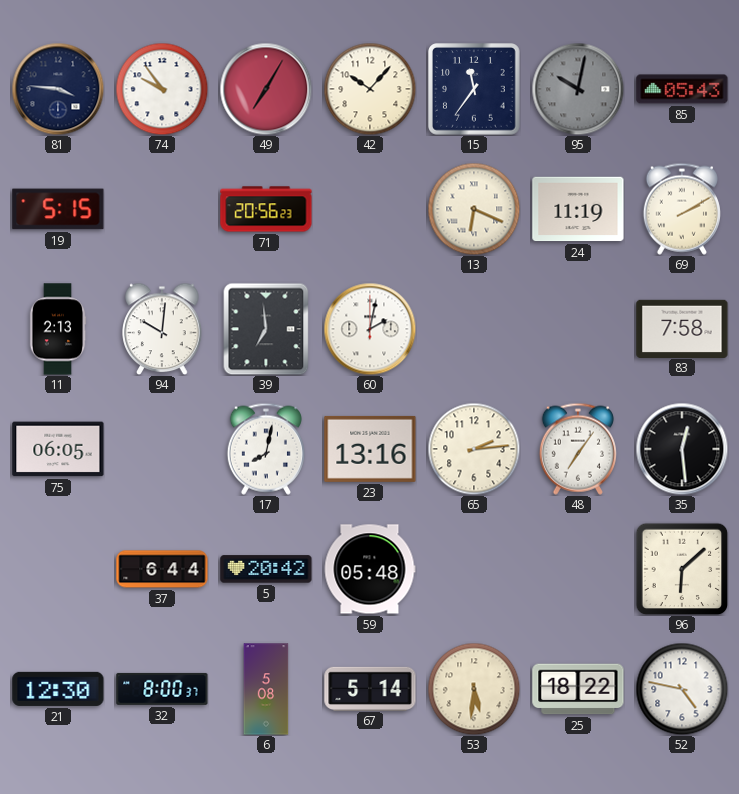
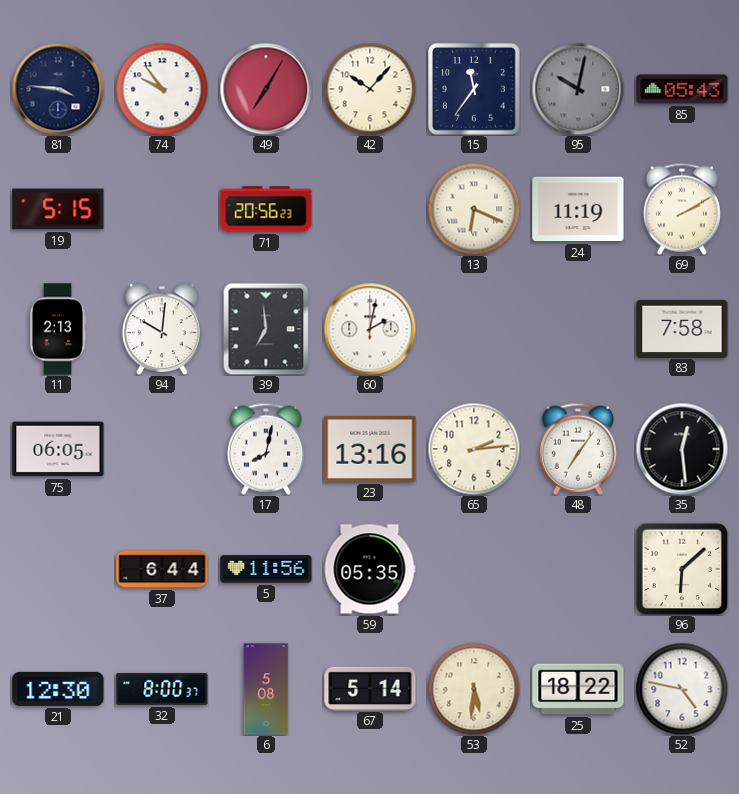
5: 20:42 -> 11:56 (266, 569)
59: 05:48 -> 05:35 (370, 569)
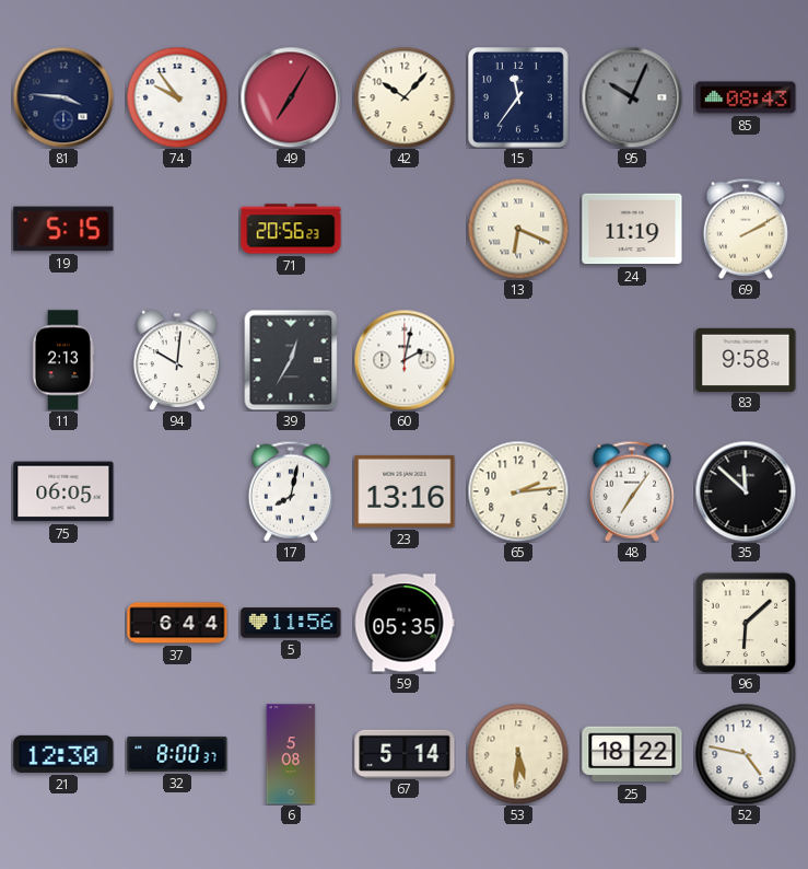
95: 10:02 -> 10:04 (632, 97)
85: 05:43 -> 08:43 (746, 97)
39: 6:59 -> 12:35 (291, 360)
83: 7:58 -> 9:58 (746, 359)
35: 12:29 -> 11:52 (746, 491)
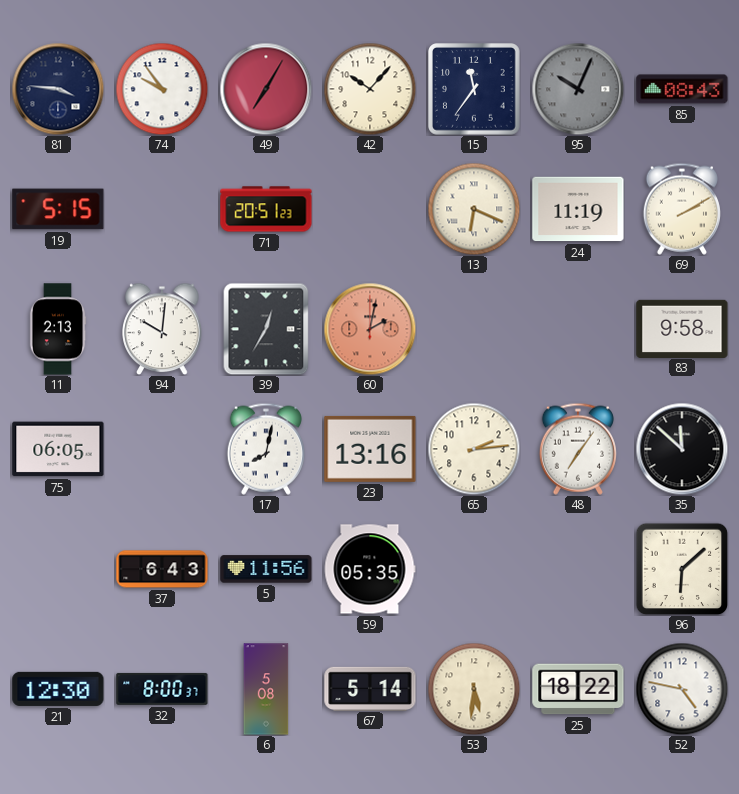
71: 20:56 -> 20:51 (266, 209)
60 dial: white -> salmon (370, 329)
37: 6:44 -> 6:43 (162, 569)
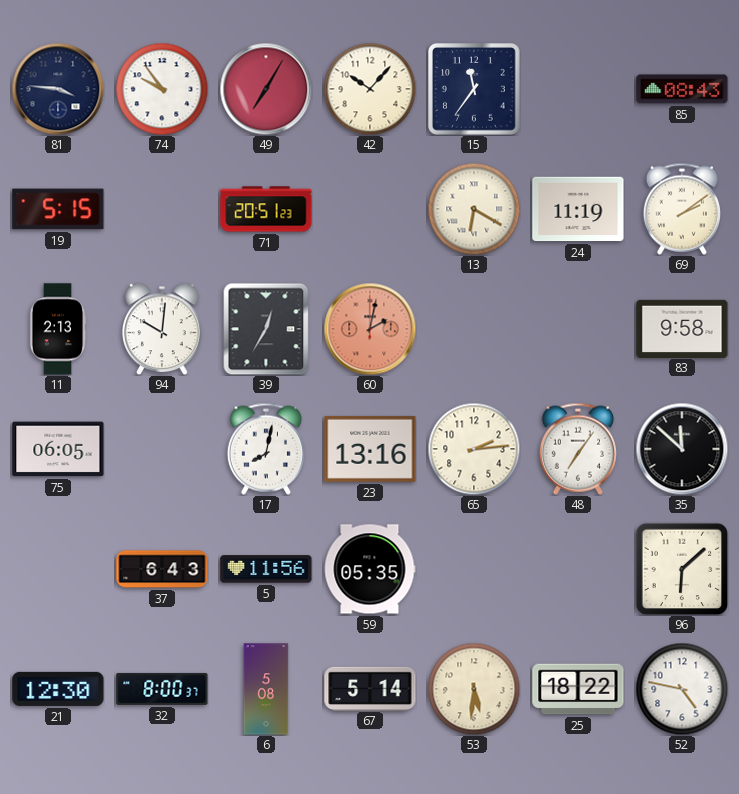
95: 10:04 -> none (578, 89)
13: 6:19 -> 6:20 (474, 209)
69: 2:10 -> 2:09 (682, 209)
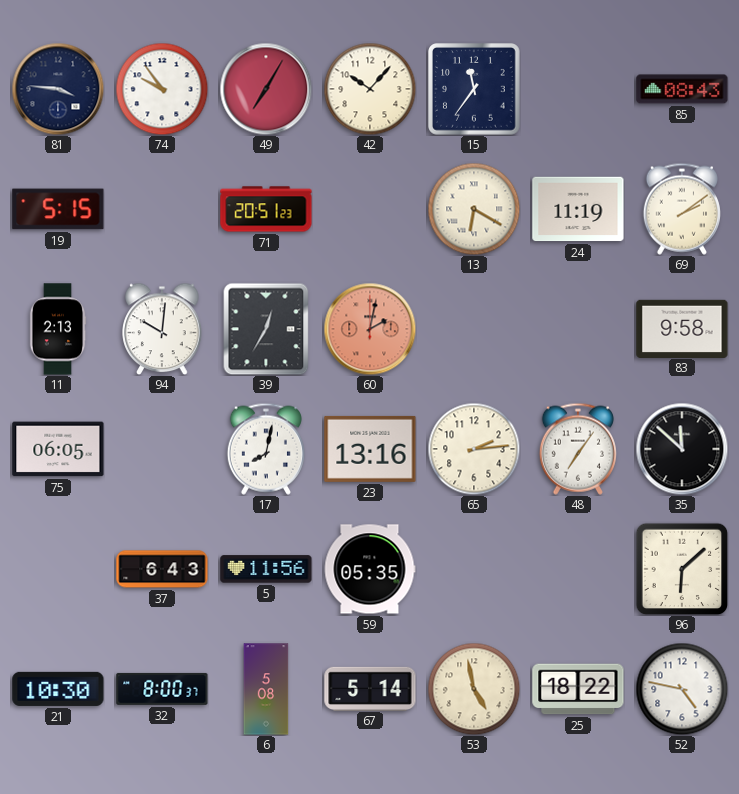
21: 12:30 -> 10:30 (58, 689)
53: 5:31 -> 4:58 (474, 689)
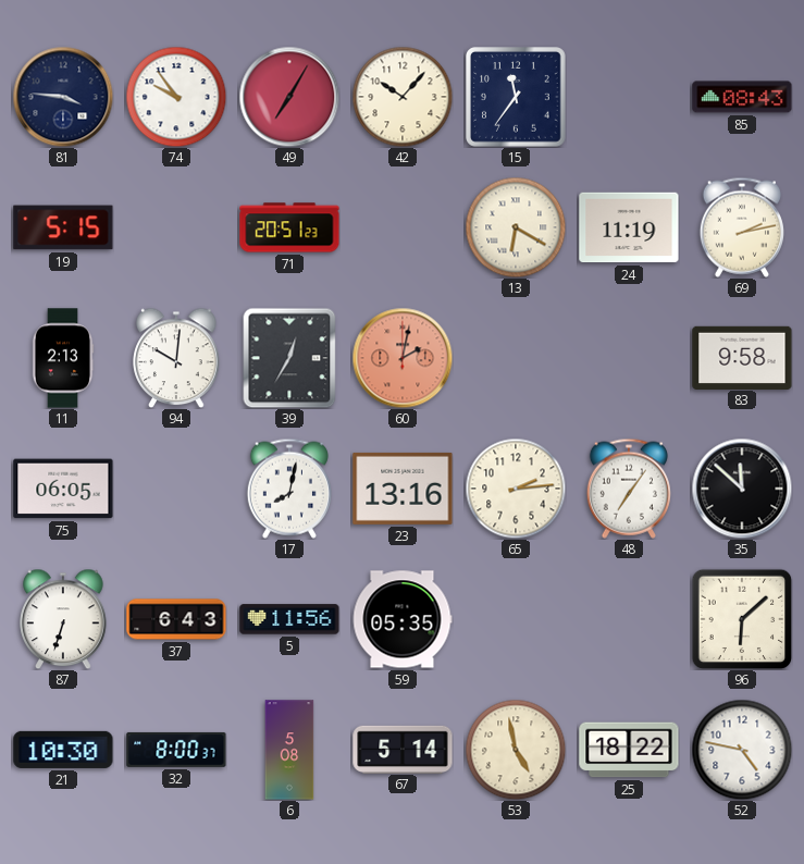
69: 2:09 -> 2:13 (742, 227)
87: none -> 6:33 (63, 619)
